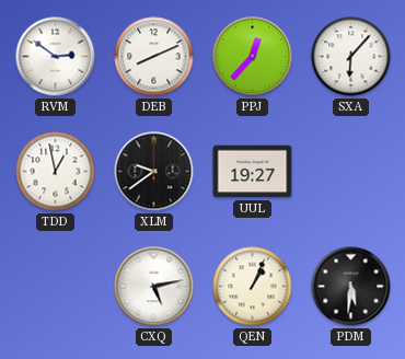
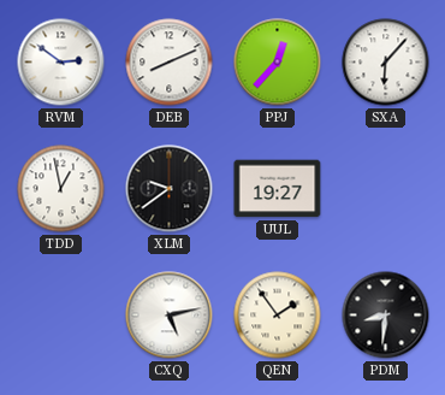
QEN: 1:04 -> 1:54 (278, 316)
PDM: 5:31 -> 8:31 (386, 316)
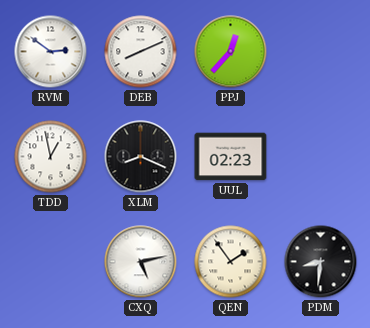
SXA: 6:07 -> none (386, 63)
XLM: 9:39 -> 8:19 (141, 157)
UUL: 19:27 -> 02:23 (231, 157)
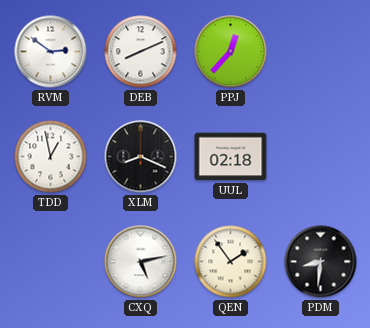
UUL: 02:23 -> 02:18 (231, 157)
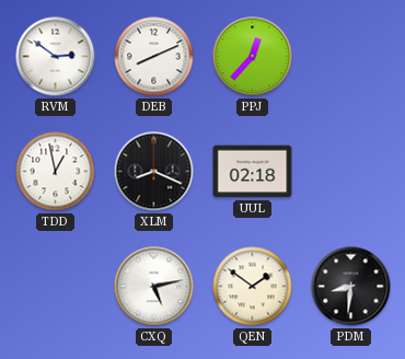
QEN: 1:54 -> 1:51 (253, 287)
